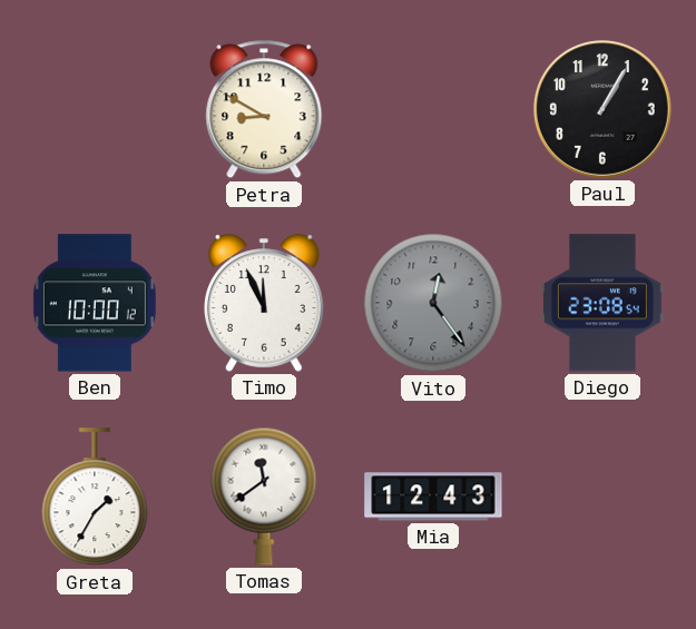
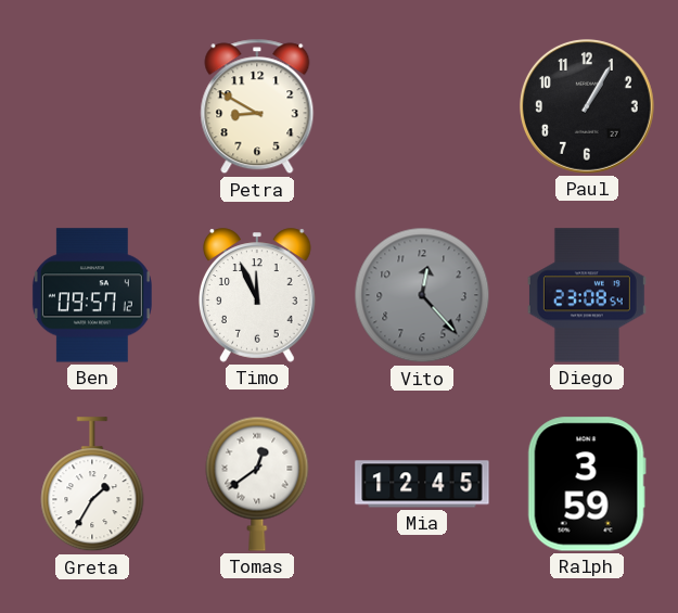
Ben: 10:00 -> 09:57 (92, 295)
Vito: 12:24 -> 12:23 (422, 295)
Tomas: 11:39 -> 12:39 (257, 484)
Mia: 12:43 -> 12:45 (422, 484)
Ralph: none -> 3:59 (587, 484)
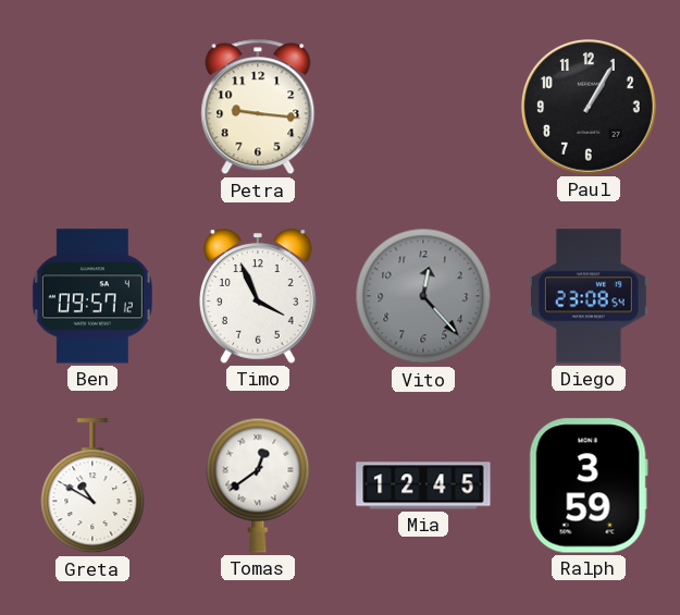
Petra: 8:50 -> 9:16 (258, 107)
Timo: 11:56 -> 3:56 (259, 296)
Greta: 1:35 -> 10:50 (92, 487)
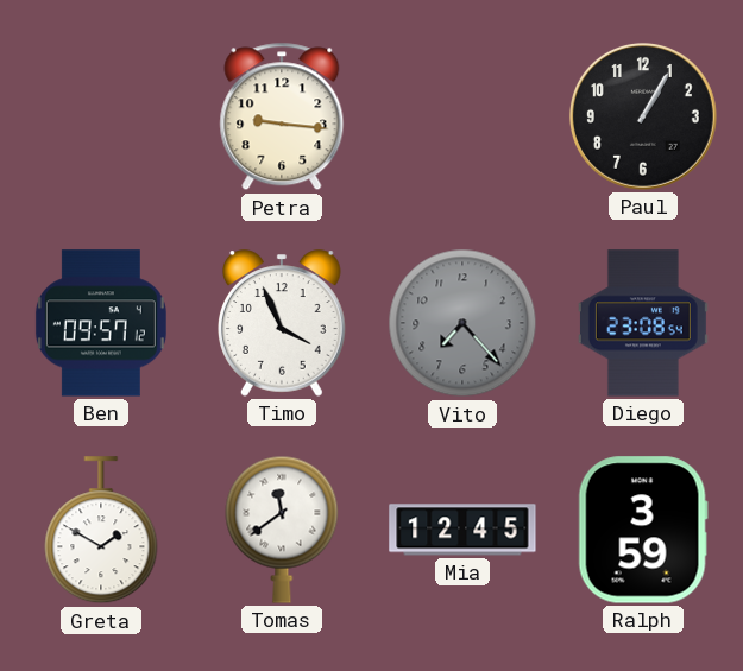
Vito: 12:23 -> 7:23 (462, 323)
Greta: 10:50 -> 1:50 (101, 531)
Tomas: 12:39 -> 11:39 (282, 530)
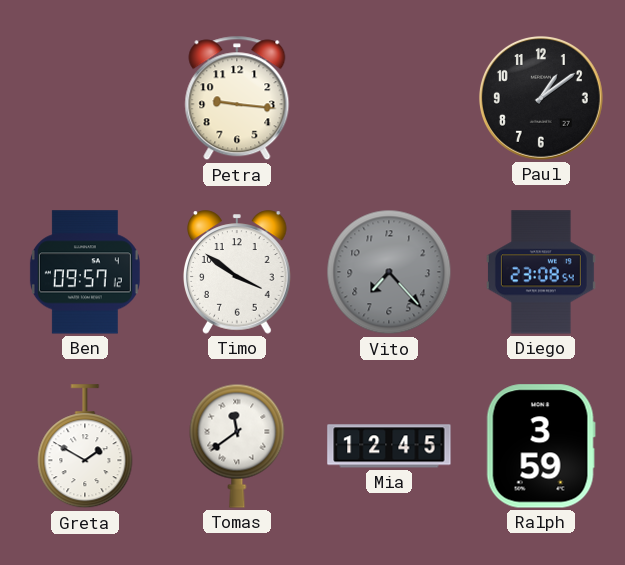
Paul: 1:05 -> 1:09 (541, 98)
Timo: 3:56 -> 3:51 (238, 272)
